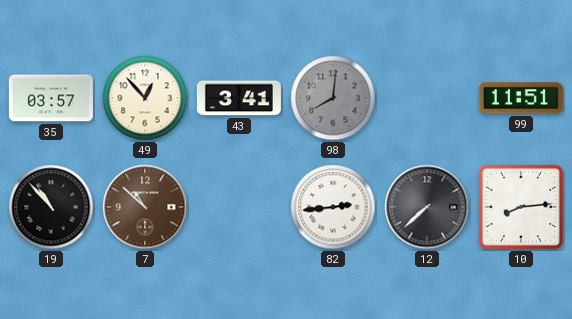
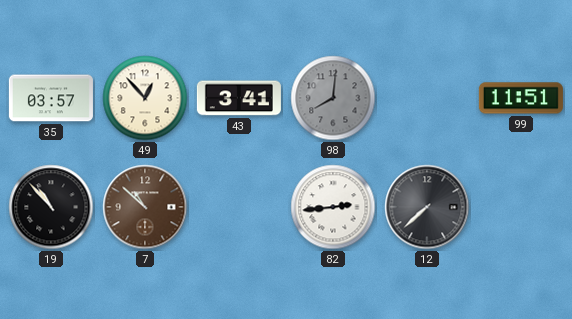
10: 8:14 -> none (521, 207)
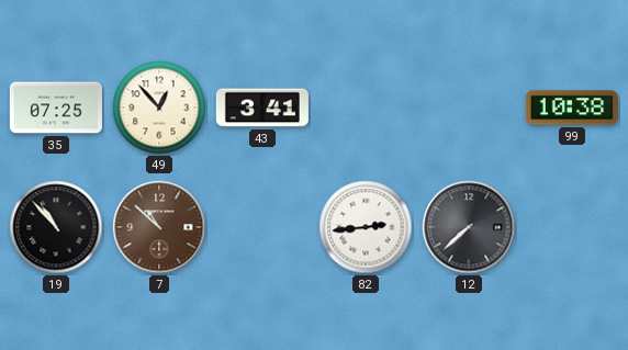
35: 03:57 -> 07:25 (56, 108)
98: 8:01 -> none (333, 98)
99: 11:51 -> 10:38 (572, 108)
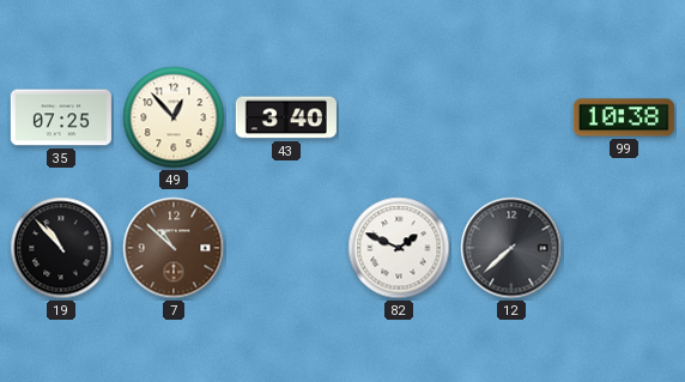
43: 3:41 -> 3:40 (286, 117)
82: 2:44 -> 1:49 (399, 248)
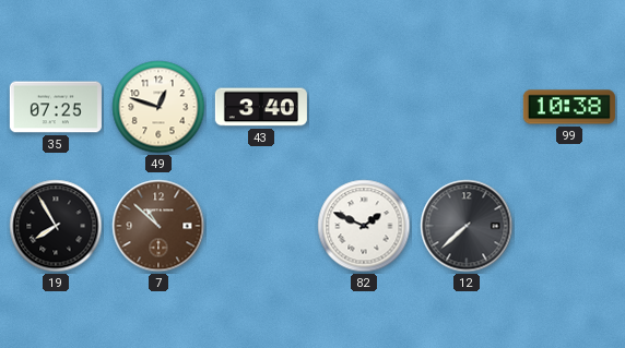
49: 12:53 -> 12:48 (158, 107)
19: 10:53 -> 7:55 (56, 226)
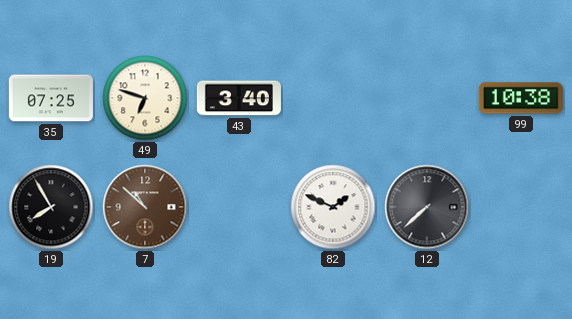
49: 12:48 -> 6:48 (145, 98)
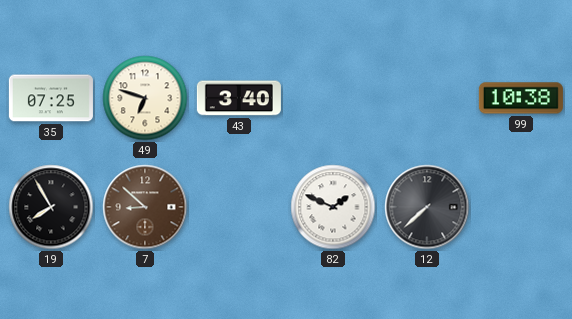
7: 10:52 -> 8:52 (145, 207)
